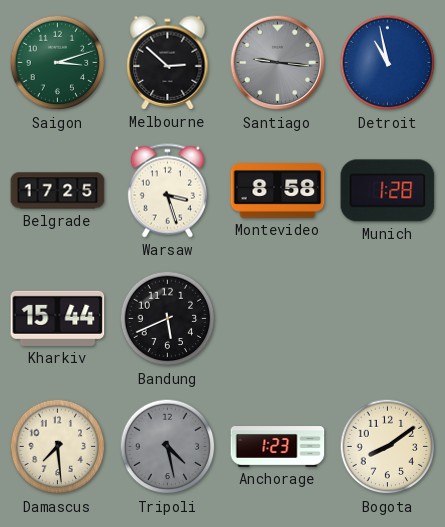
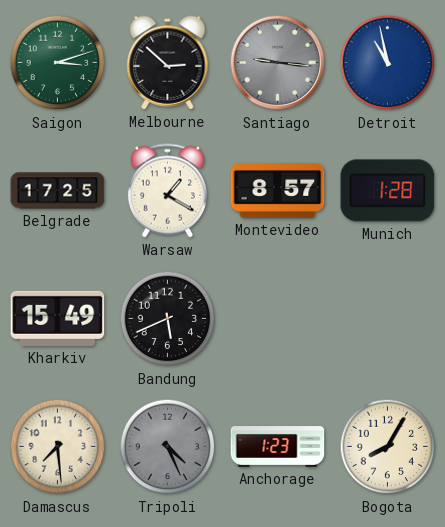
Warsaw: 3:27 -> 1:20 (167, 191)
Montevideo: 8:58 -> 8:57 (278, 191)
Kharkiv: 15:44 -> 15:49 (58, 318)
Tripoli: 4:28 -> 4:26 (168, 447)
Bogota: 8:09 -> 8:05 (388, 447)
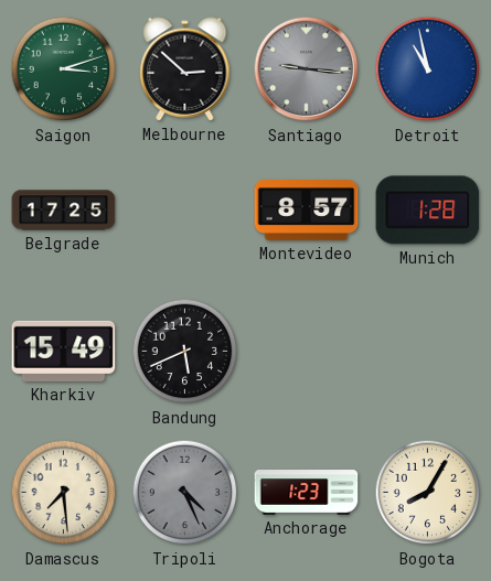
Warsaw: 1:20 -> none (167, 191)
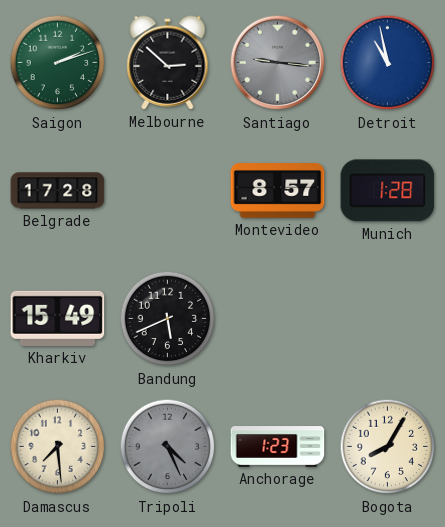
Saigon: 3:12 -> 2:12 (58, 63)
Belgrade: 17:25 -> 17:28 (58, 191)
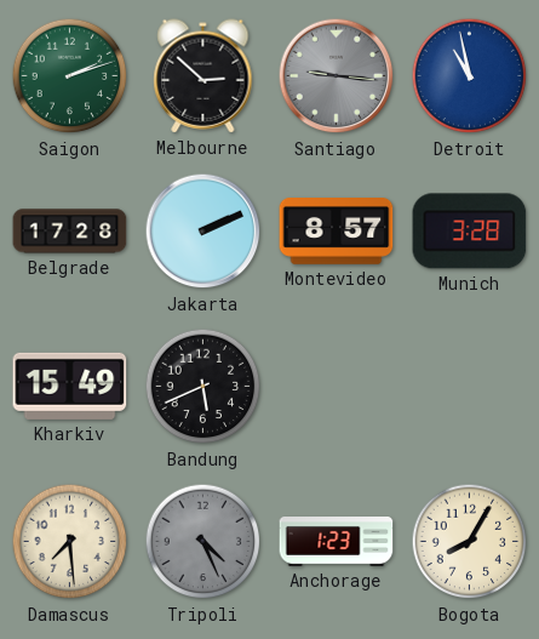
Jakarta: none -> 2:11 (203, 232)
Munich: 1:28 -> 3:28 (470, 232)
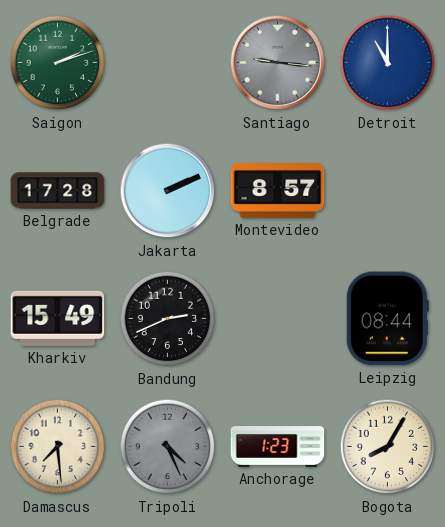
Melbourne: 2:52 -> none (203, 76)
Detroit: 10:58 -> 11:00 (388, 63)
Munich: 3:28 -> none (470, 232)
Bandung: 5:41 -> 2:41 (168, 319)
Leipzig: none -> 08:44 (387, 319)
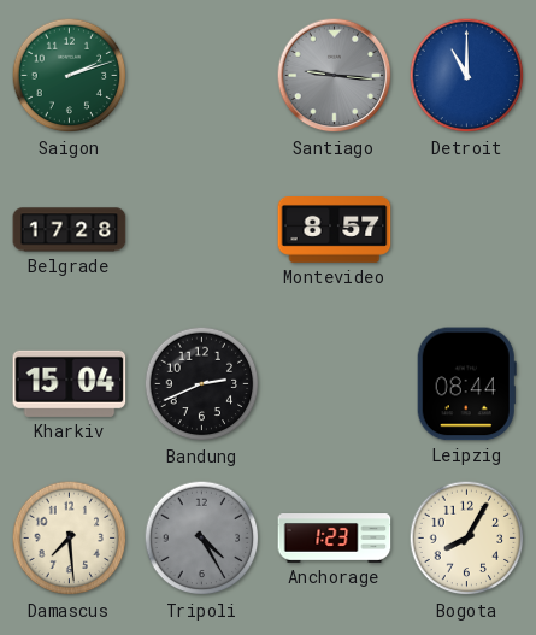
Jakarta: 2:11 -> none (168, 191)
Kharkiv: 15:49 -> 15:04 (70, 383)
Tripoli: 4:26 -> 4:25 (202, 539)
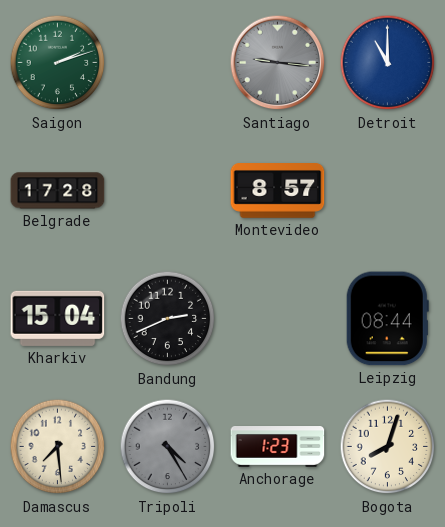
Bogota: 8:05 -> 8:03 (388, 447)
